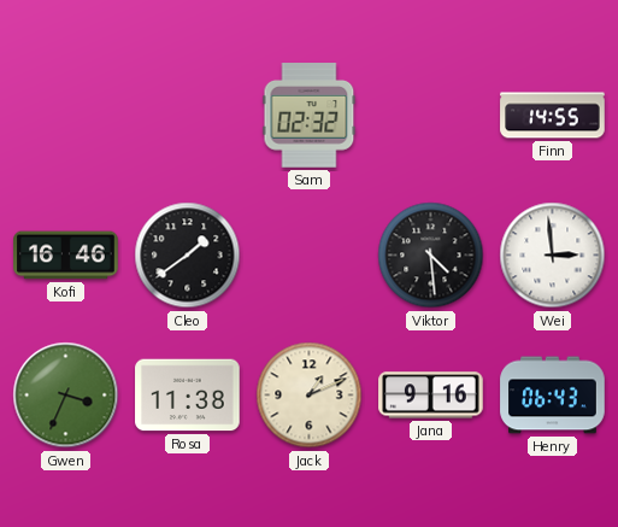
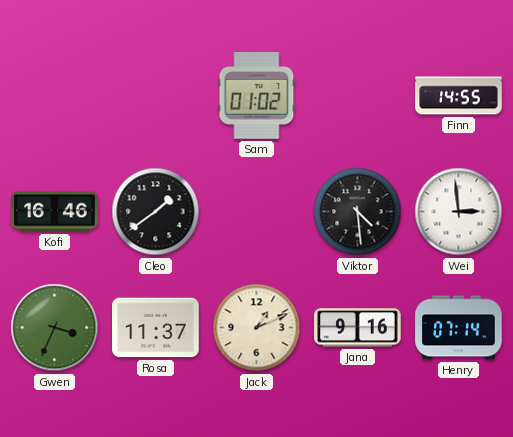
Sam: 02:32 -> 01:02 (257, 96)
Rosa: 11:38 -> 11:37 (156, 328)
Henry: 06:43 -> 07:14 (459, 328)
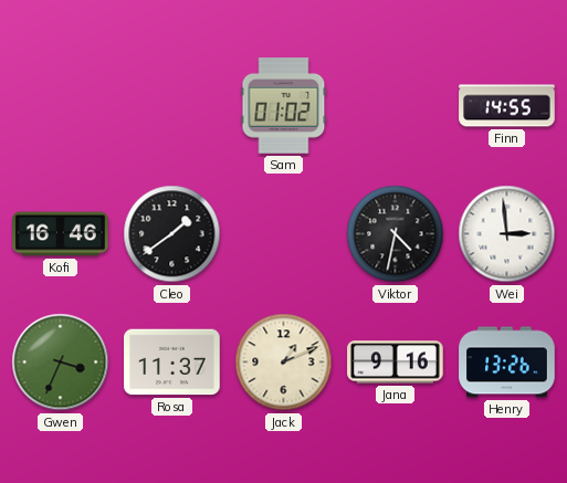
Viktor: 4:29 -> 4:32 (396, 234)
Henry: 07:14 -> 13:26 (507, 363)
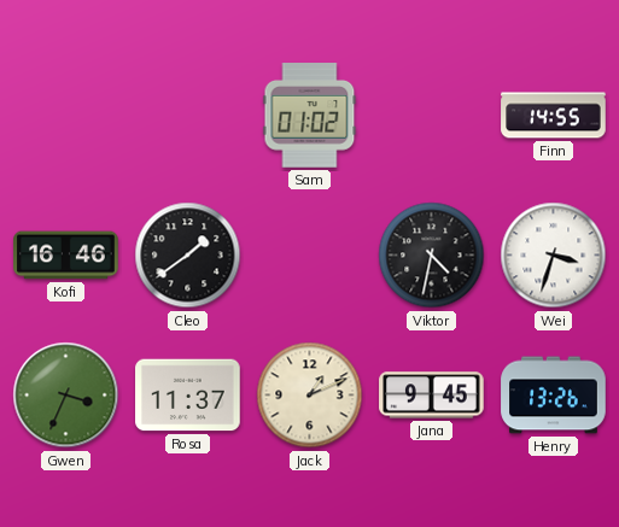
Wei: 2:59 -> 3:33 (554, 256)
Jana: 9:16 -> 9:45 (432, 396)
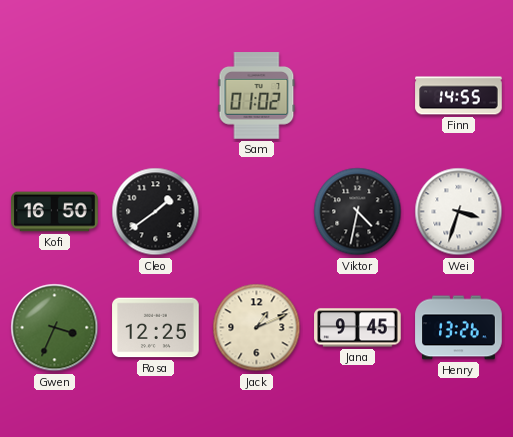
Kofi: 16:46 -> 16:50 (55, 212)
Rosa: 11:37 -> 12:25 (156, 328)
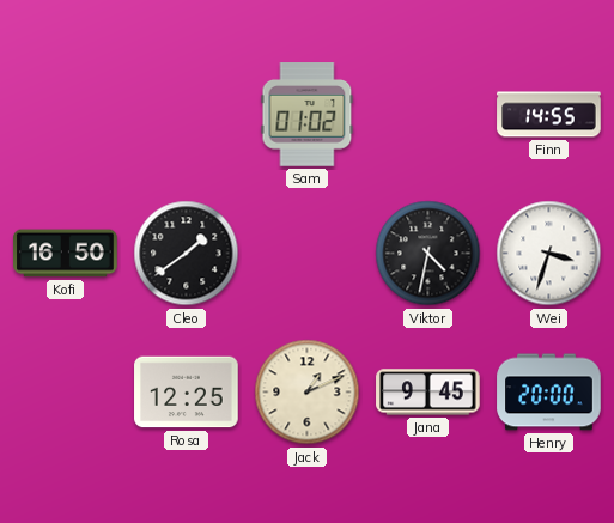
Gwen: 3:34 -> none (55, 328)
Henry: 13:26 -> 20:00 (549, 393)
